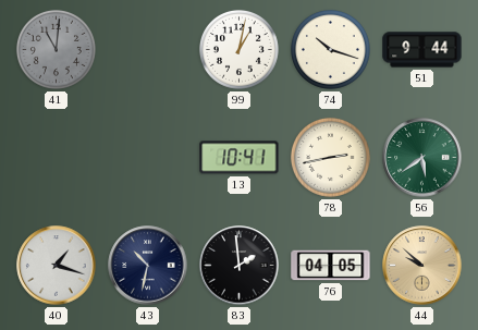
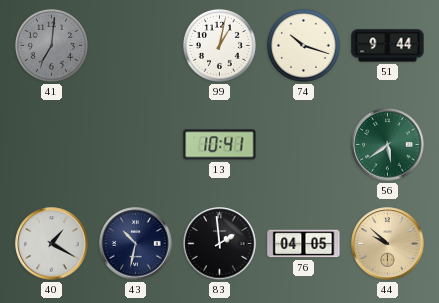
41: 11:01 -> 7:01 (51, 45)
78: 2:43 -> none (330, 157)
40: 1:18 -> 1:20 (52, 244)
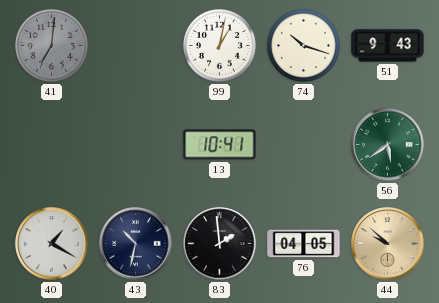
51: 9:44 -> 9:43 (388, 46)
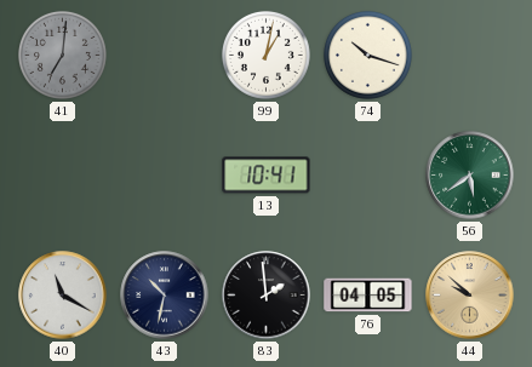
51: 9:43 -> none (388, 46)
40: 1:20 -> 11:20 (63, 296)
